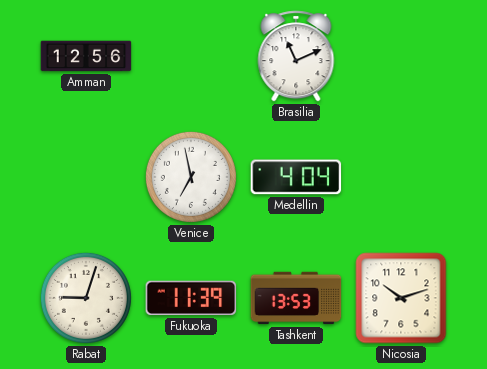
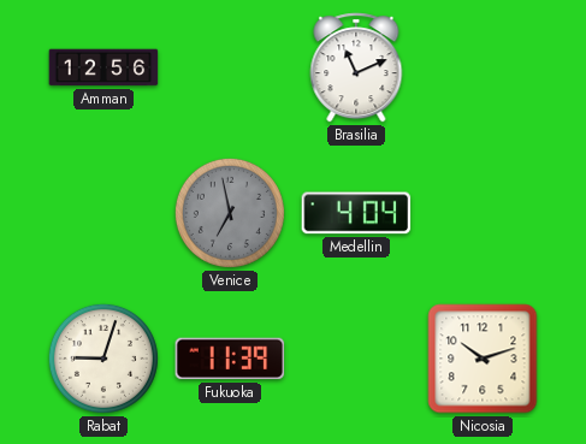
Venice dial: white -> grey (230, 213)
Tashkent: 13:53 -> none (296, 298)
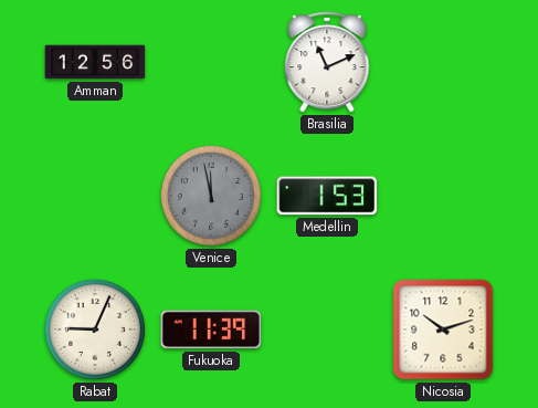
Venice: 6:58 -> 11:58 (211, 196)
Medellin: 4:04 -> 1:53 (327, 196)
Rabat: 9:03 -> 9:04 (95, 329)
